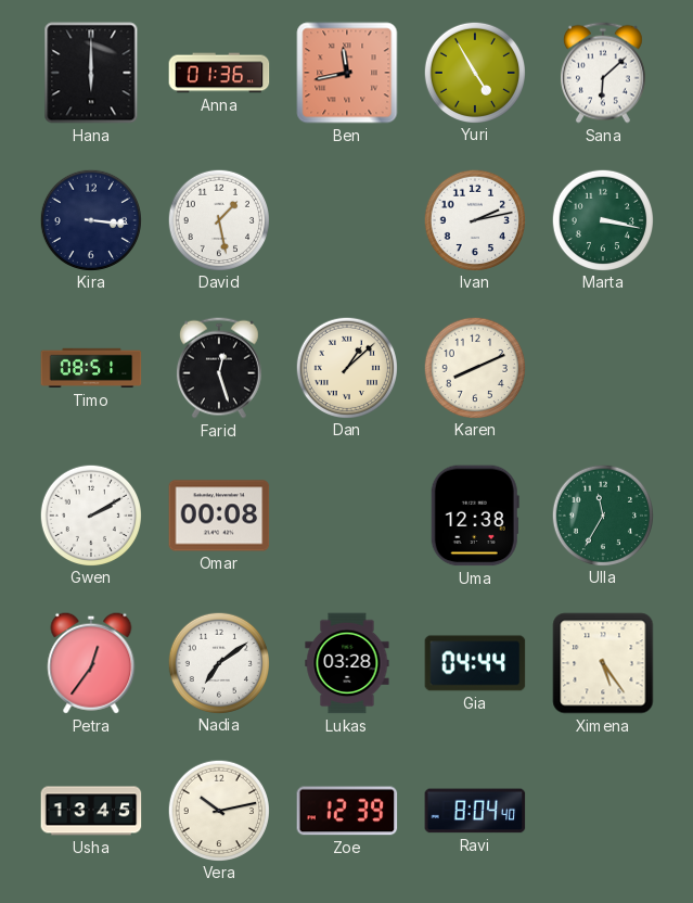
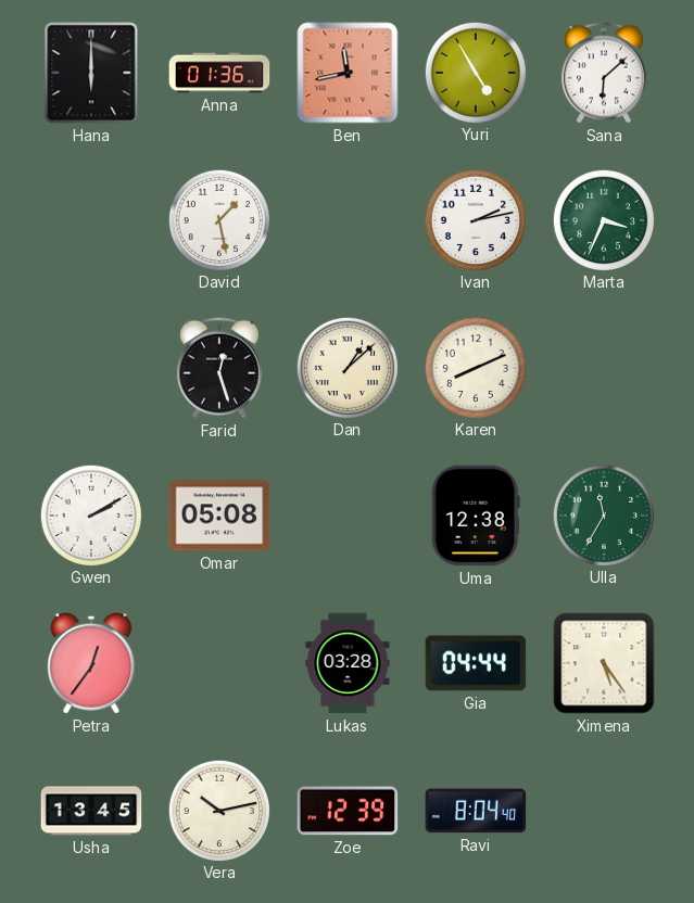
Kira: 3:16 -> none (90, 219)
Marta: 3:17 -> 3:34 (603, 219)
Timo: 08:51 -> none (91, 368)
Omar: 00:08 -> 05:08 (219, 516)
Nadia: 7:09 -> none (218, 662)
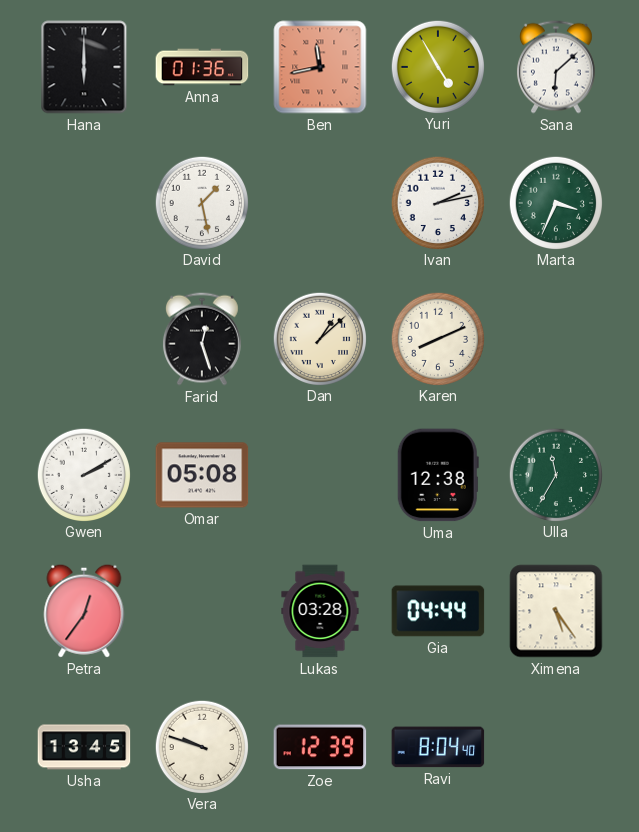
Vera: 10:13 -> 9:48 (201, 746)
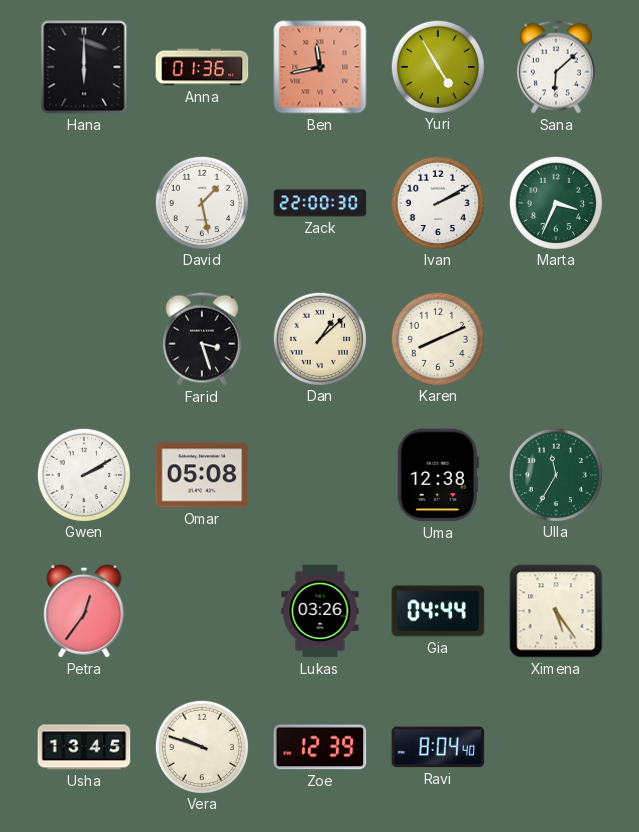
Zack: none -> 22:00 (320, 203)
Ivan: 2:13 -> 2:10 (437, 202)
Farid: 12:27 -> 3:27 (202, 339)
Lukas: 03:28 -> 03:26 (320, 611)
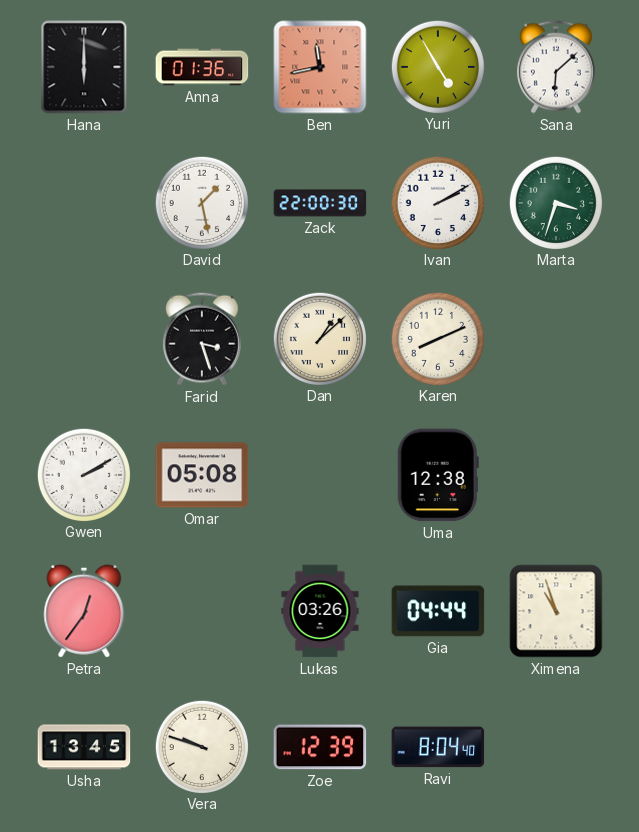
Marta: 3:34 -> 3:33 (555, 202)
Ulla: 11:35 -> none (555, 474)
Ximena: 5:24 -> 10:57 (556, 611)
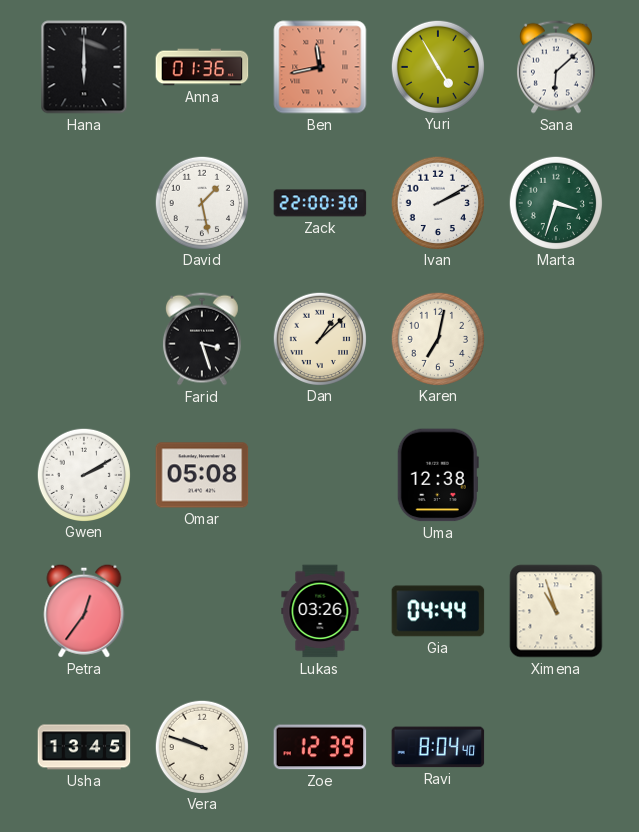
Karen: 8:11 -> 7:02 (437, 338)
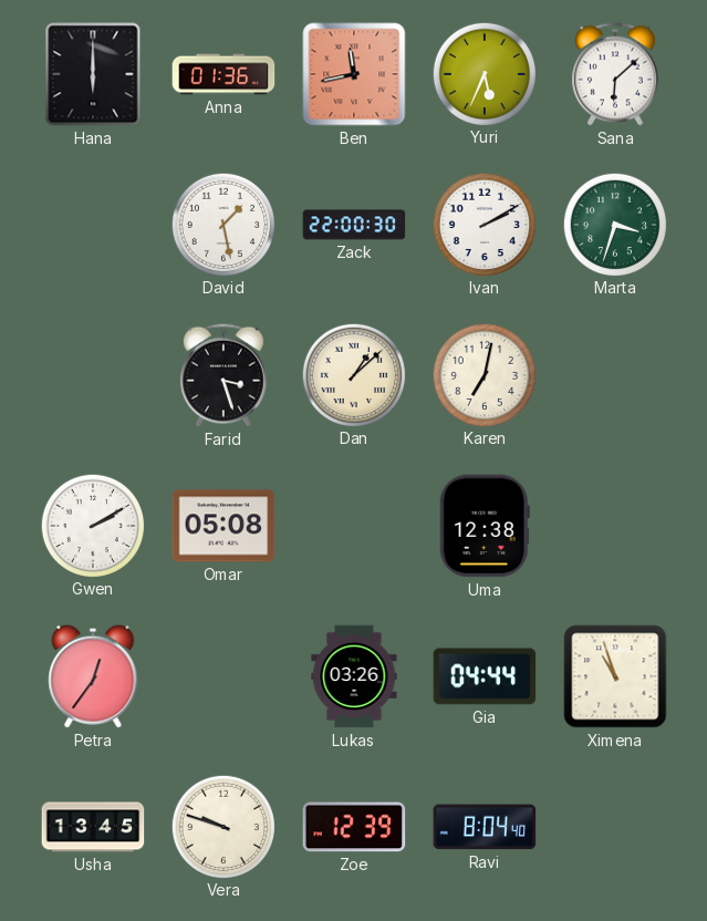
Yuri: 4:55 -> 5:34 (484, 73)
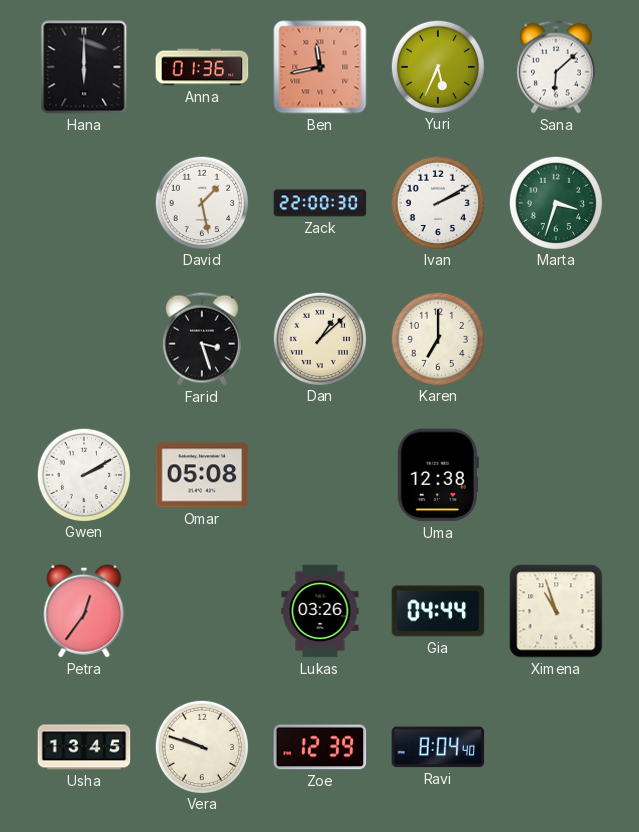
Karen: 7:02 -> 7:00 (437, 338)
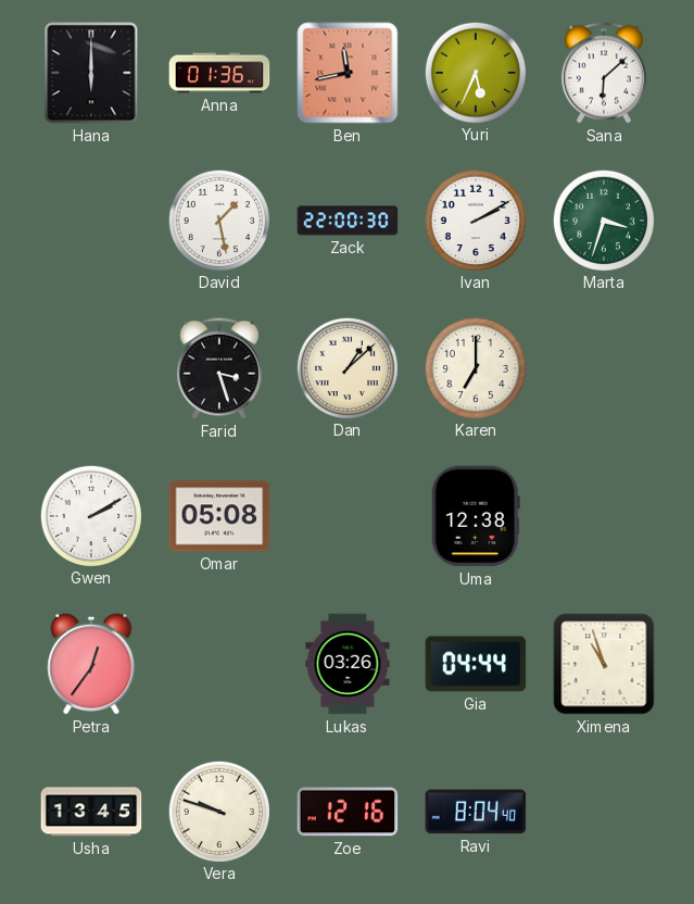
Zoe: 12:39 -> 12:16 (348, 812)
